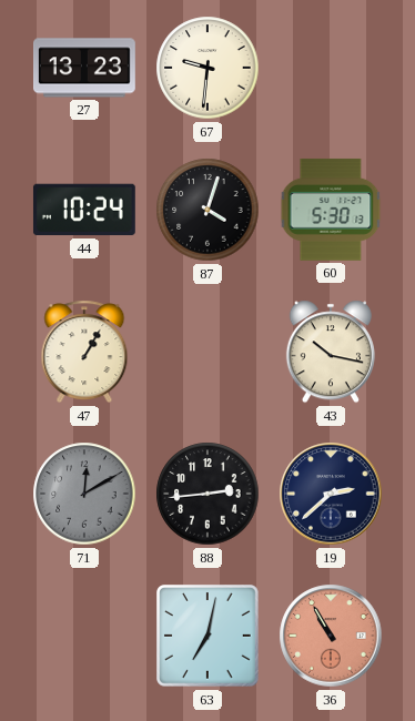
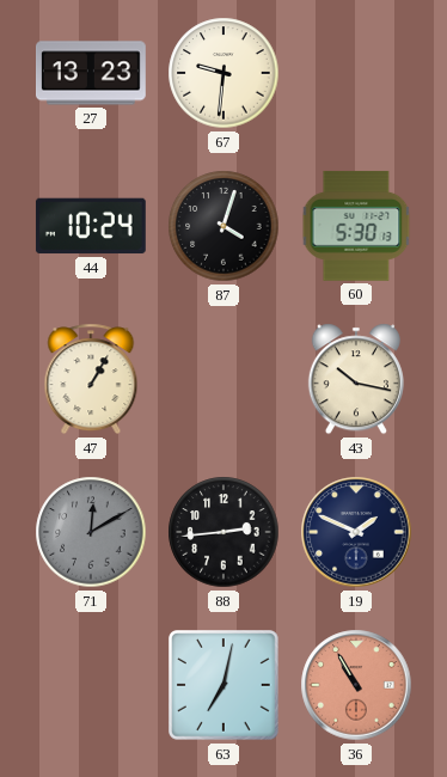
19: 2:38 -> 1:49 (356, 532)
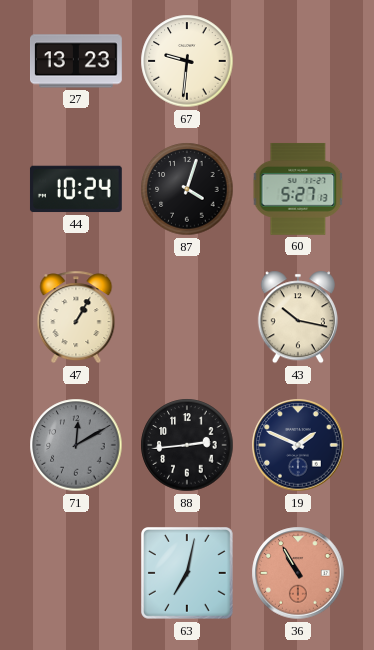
60: 5:30 -> 5:27 (298, 189)
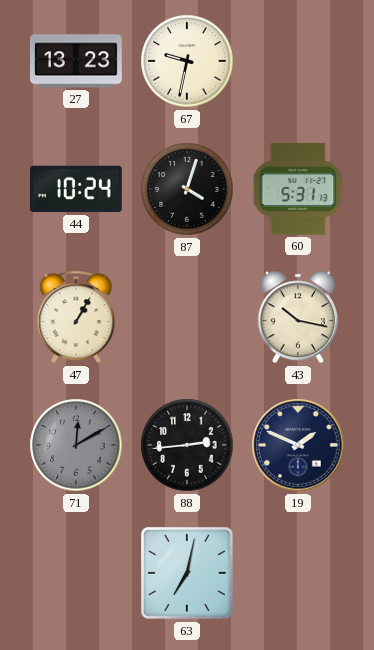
67: 9:31 -> 9:32 (187, 61)
60: 5:27 -> 5:31 (298, 189)
36: 10:55 -> none (298, 573)
